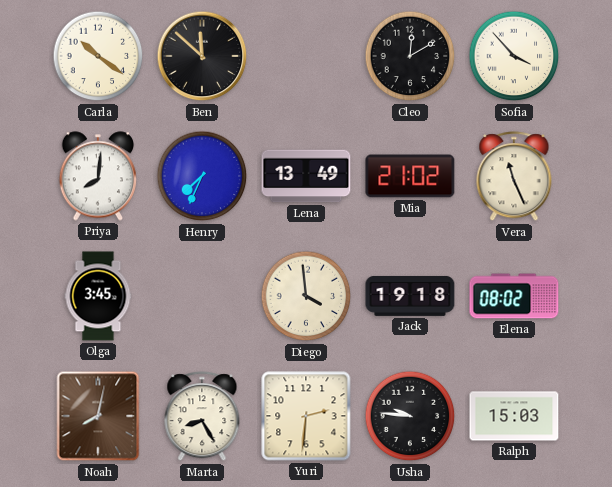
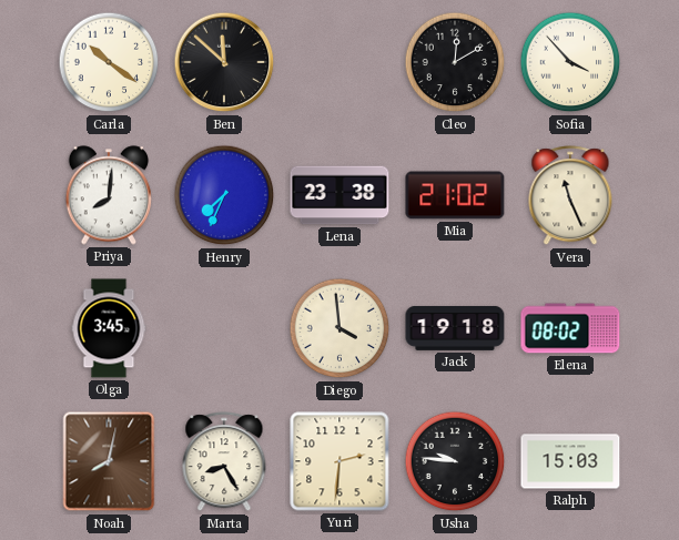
Lena: 13:49 -> 23:38 (339, 195)
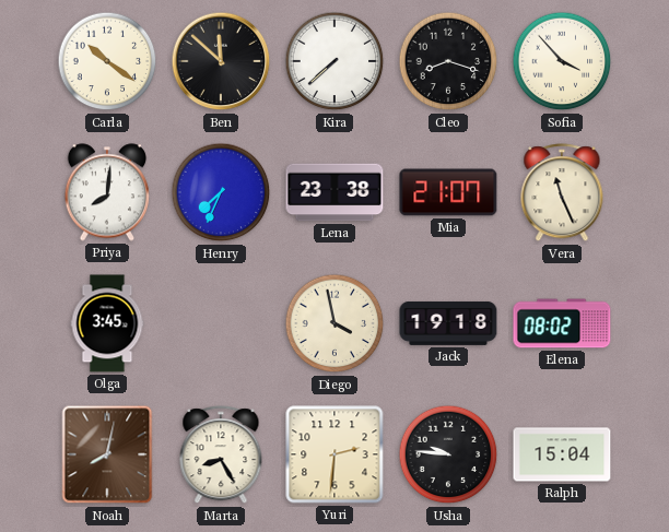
Kira: none -> 7:38 (334, 61)
Cleo: 12:10 -> 8:18 (448, 61)
Mia: 21:02 -> 21:07 (448, 192)
Diego: 3:59 -> 3:58 (334, 323)
Ralph: 15:03 -> 15:04 (562, 454)
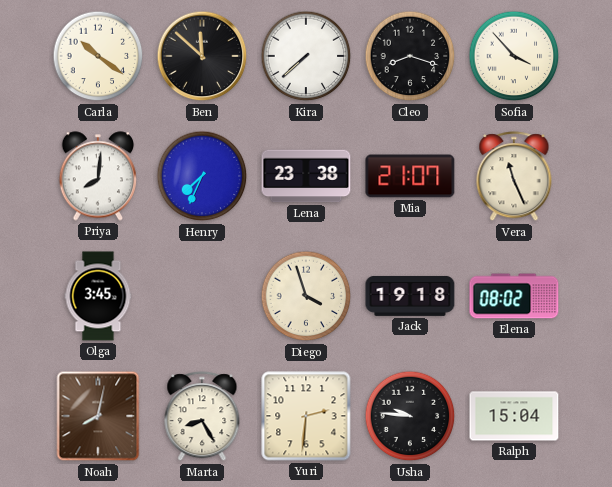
Diego: 3:58 -> 3:57 (306, 296)
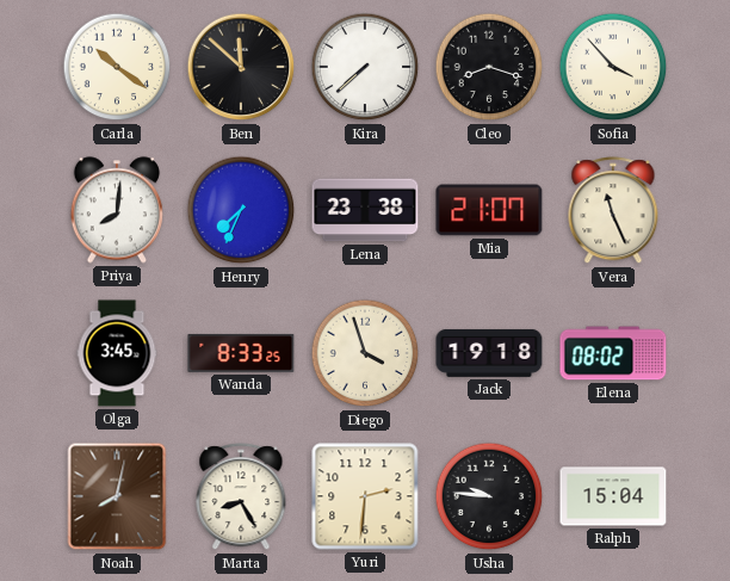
Wanda: none -> 8:33 (241, 353)
